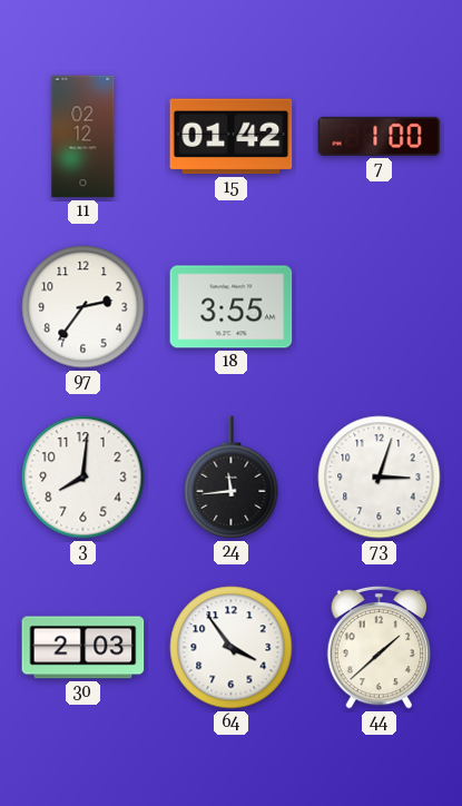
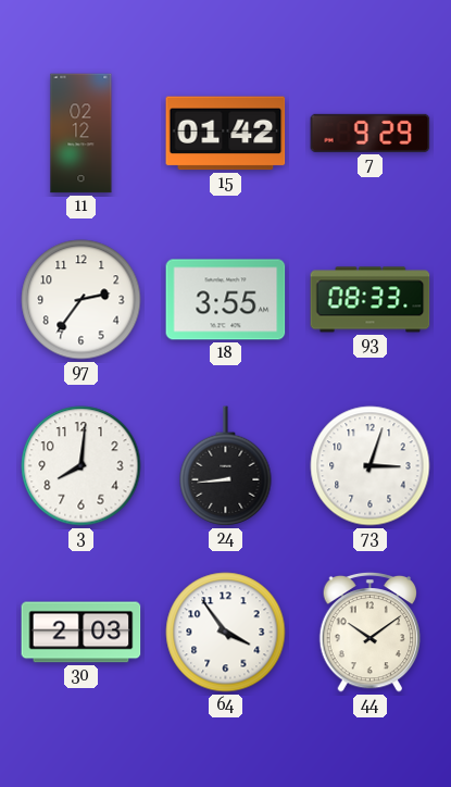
7: 1:00 -> 9:29 (371, 133)
93: none -> 08:33 (371, 300)
24: 11:44 -> 8:44 (226, 466)
44: 1:38 -> 10:09 (371, 632)
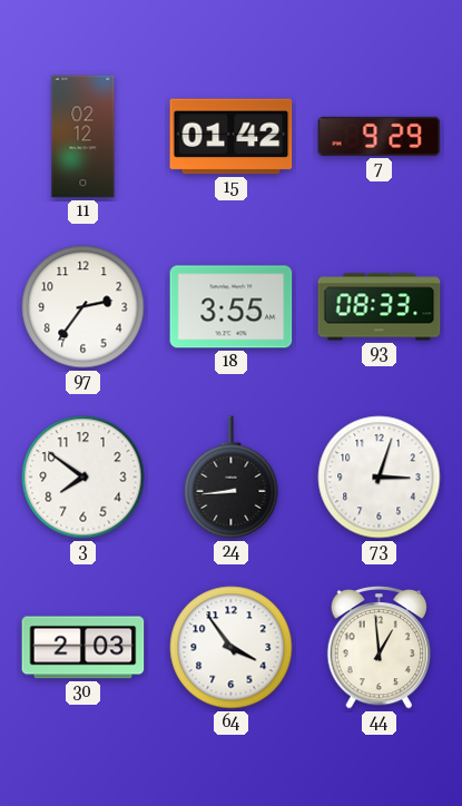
3: 8:01 -> 7:51 (83, 478)
44: 10:09 -> 12:59 (380, 647)
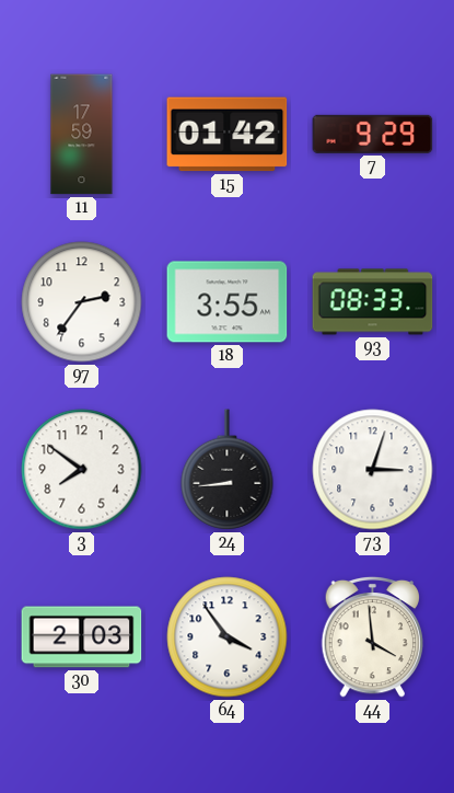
11: 02:12 -> 17:59 (82, 135)
44: 12:59 -> 3:59 (373, 636)
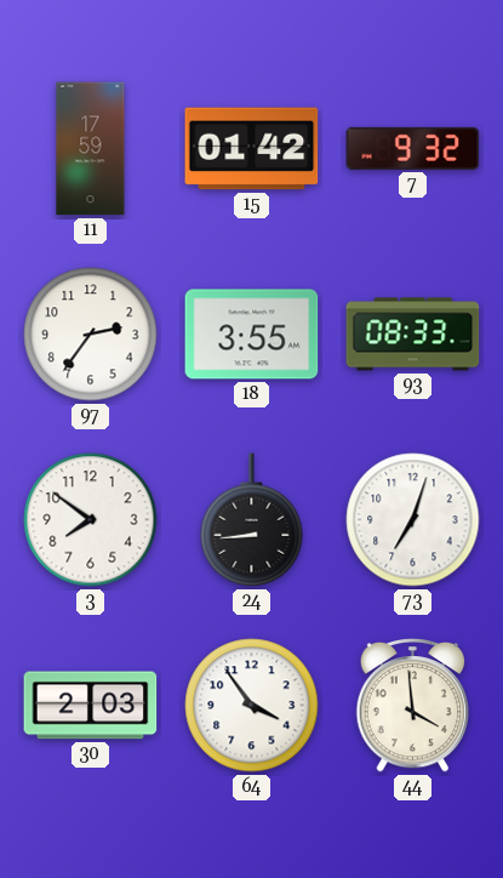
7: 9:29 -> 9:32 (413, 148)
73: 3:03 -> 7:03 (413, 520)
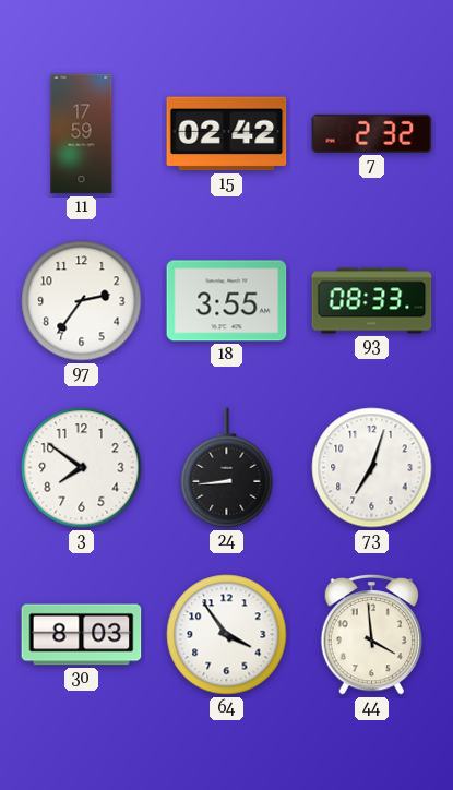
15: 01:42 -> 02:42 (227, 134)
7: 9:32 -> 2:32 (372, 133)
30: 2:03 -> 8:03 (82, 635)
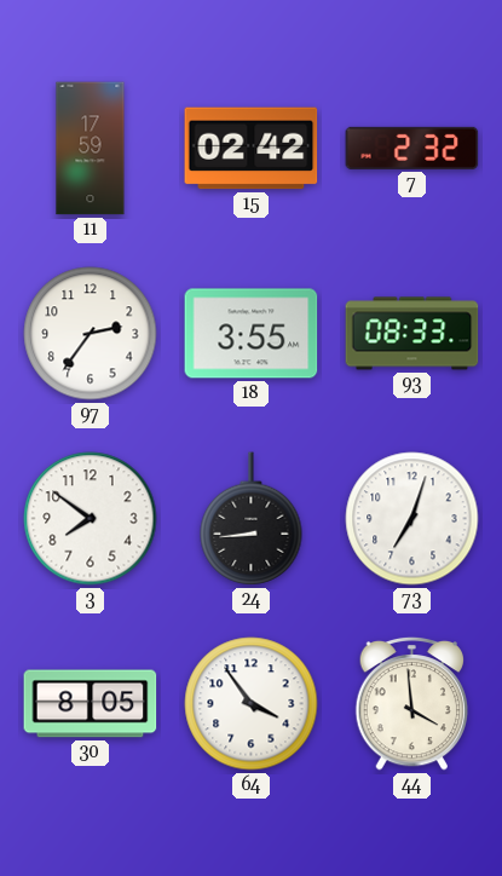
30: 8:03 -> 8:05 (91, 704)
